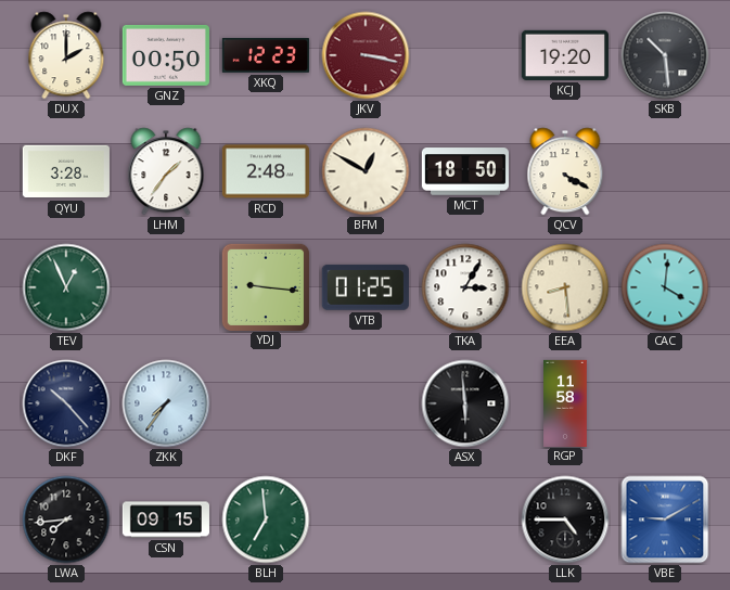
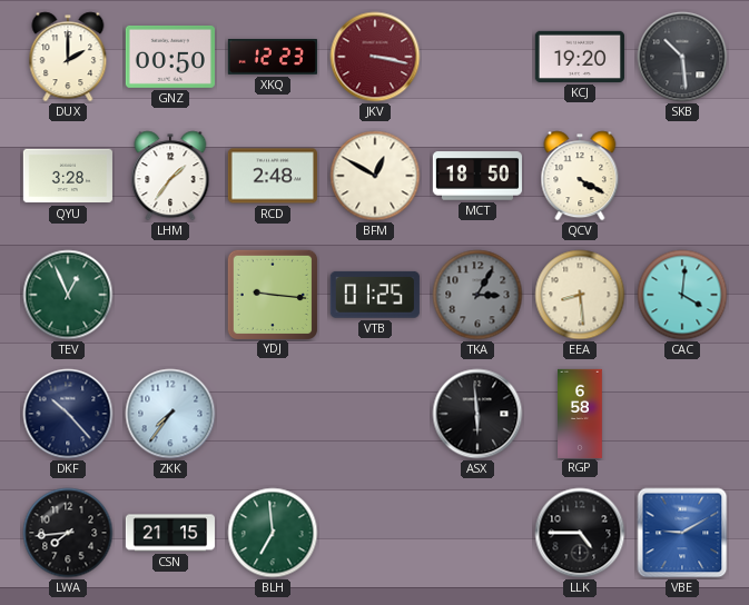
TKA dial: white -> grey (477, 295)
RGP: 11:58 -> 6:58 (580, 413)
CSN: 09:15 -> 21:15 (170, 533)
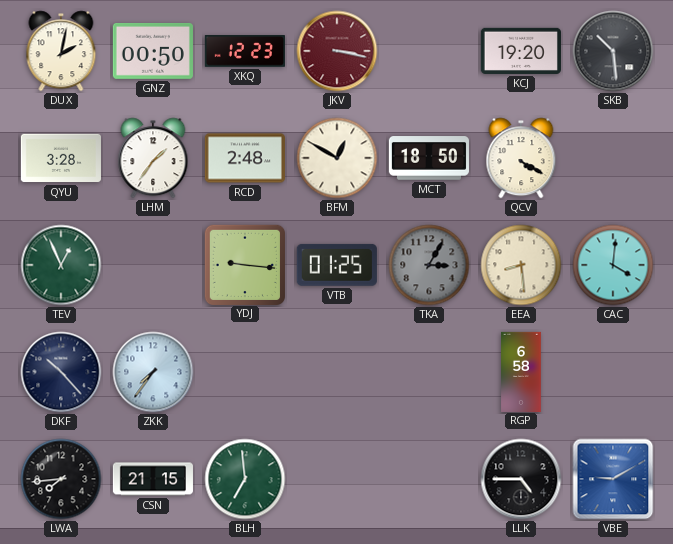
DUX: 2:00 -> 2:02 (61, 51)
ASX: 5:59 -> none (477, 414)
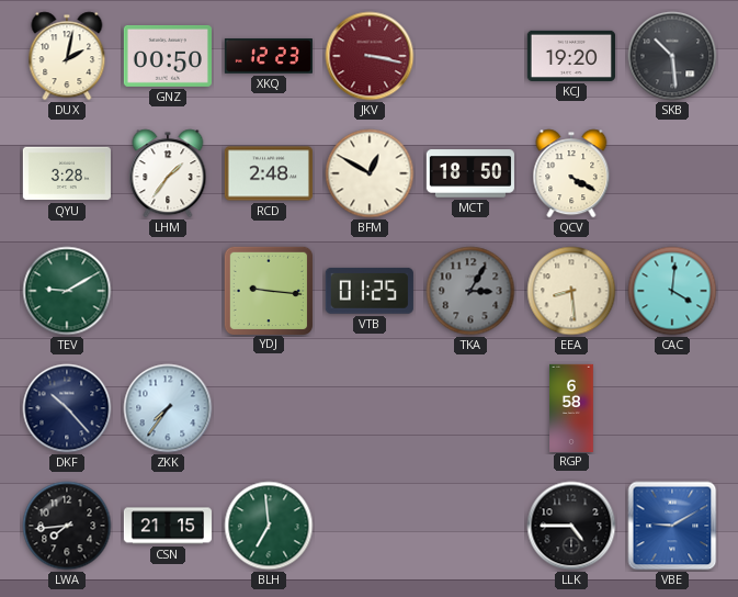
TEV: 12:56 -> 9:10 (67, 291)
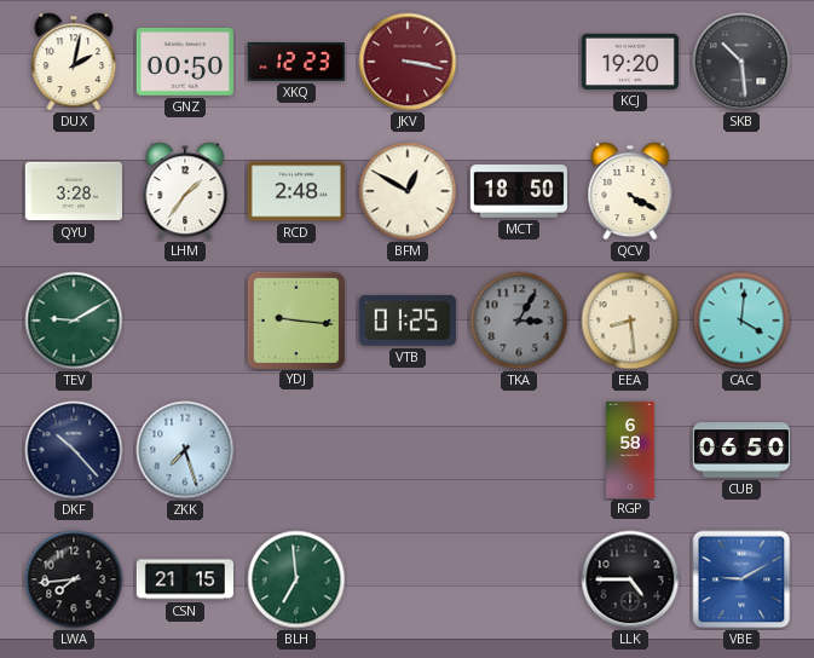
ZKK: 7:36 -> 7:27 (185, 450)
CUB: none -> 06:50 (741, 450)
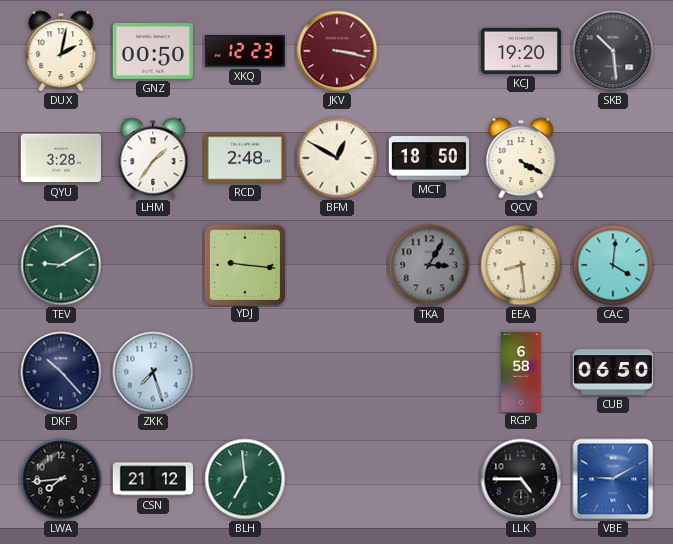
VTB: 01:25 -> none (408, 321)
CSN: 21:15 -> 21:12 (153, 479)
